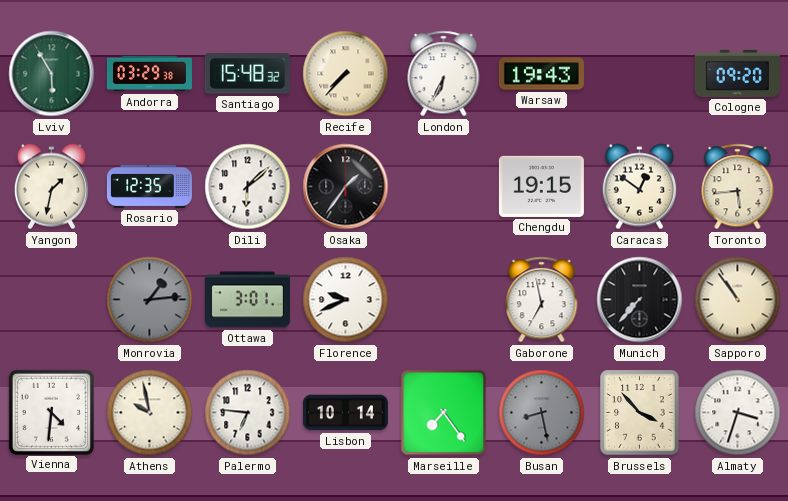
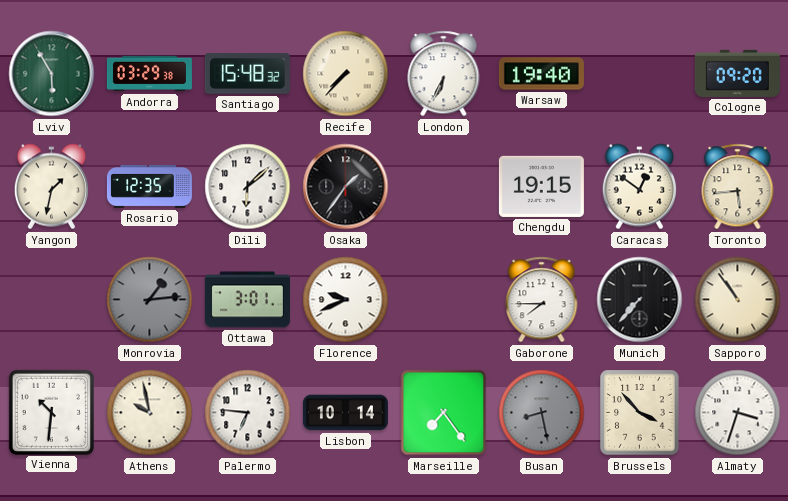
Warsaw: 19:43 -> 19:40 (541, 74)
Gaborone: 6:58 -> 7:45 (542, 300)
Vienna: 4:31 -> 10:31 (51, 412)
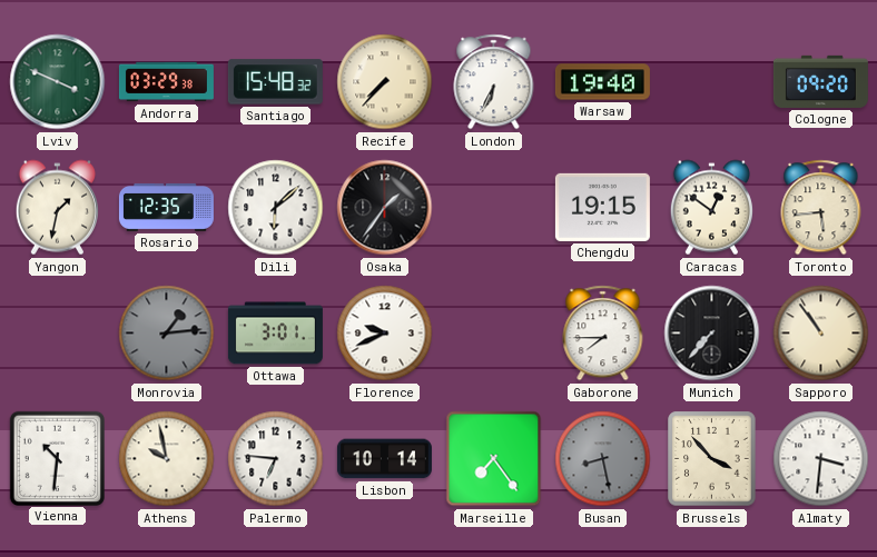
Lviv: 5:55 -> 3:49 (58, 82)
Almaty: 3:33 -> 3:31 (821, 459)
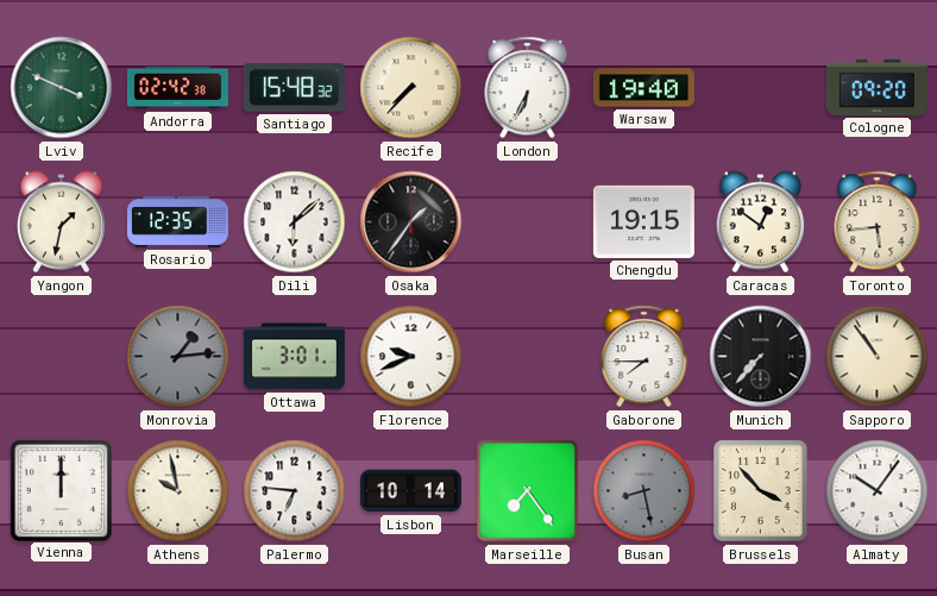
Andorra: 03:29 -> 02:42 (177, 88)
Vienna: 10:31 -> 12:00 (61, 490)
Almaty: 3:31 -> 10:06 (878, 491)
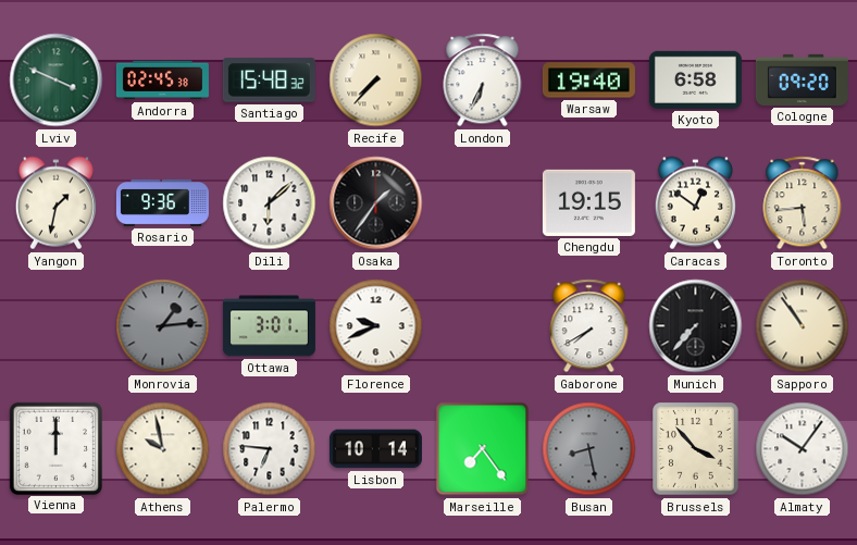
Andorra: 02:42 -> 02:45 (162, 80)
Kyoto: none -> 6:58 (695, 79)
Rosario: 12:35 -> 9:36 (162, 202)
Gaborone: 7:45 -> 7:40 (589, 326)
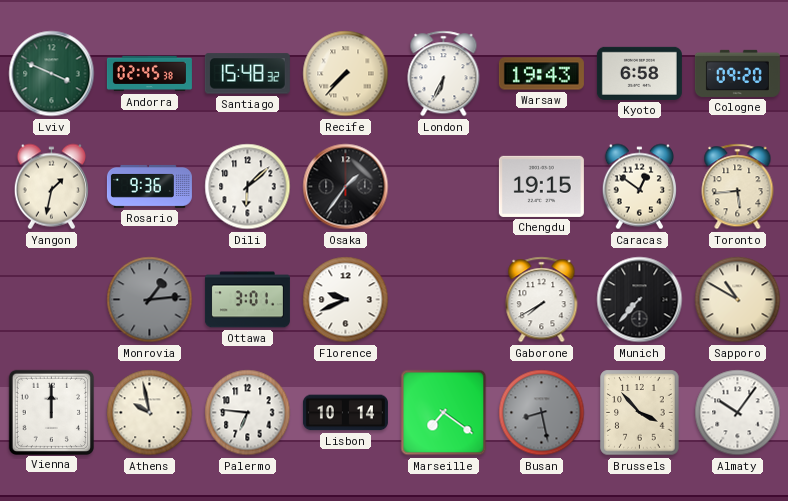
Warsaw: 19:40 -> 19:43 (541, 74)
Sapporo: 10:54 -> 10:50 (738, 300)
Marseille: 7:24 -> 7:21 (444, 413)
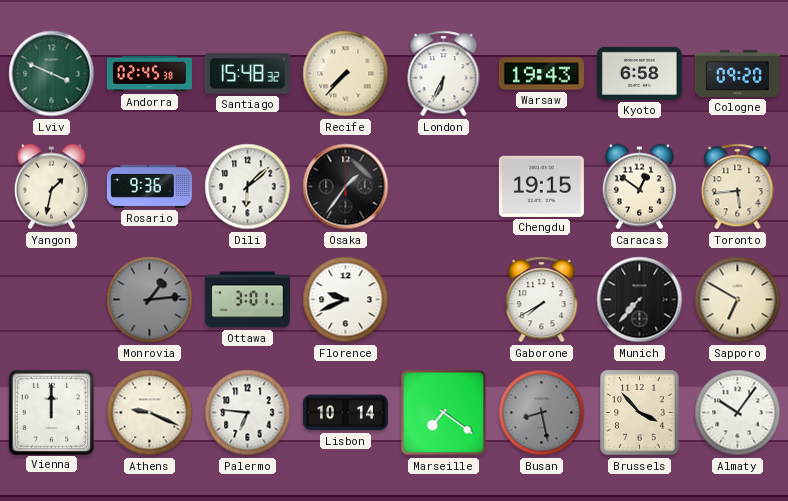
Sapporo: 10:50 -> 6:50 (738, 300)
Athens: 9:58 -> 9:19 (150, 413)
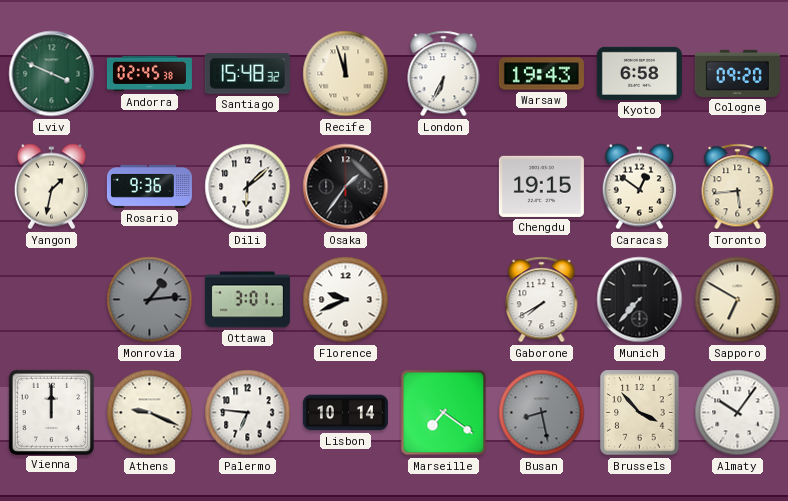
Recife: 7:37 -> 11:57 (346, 74)
